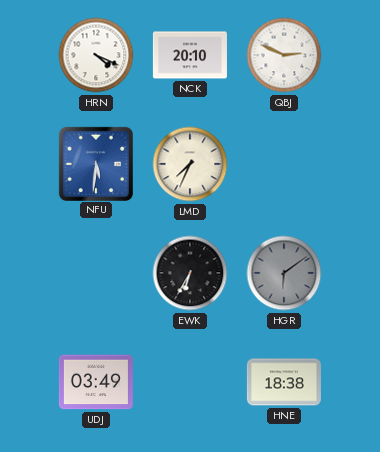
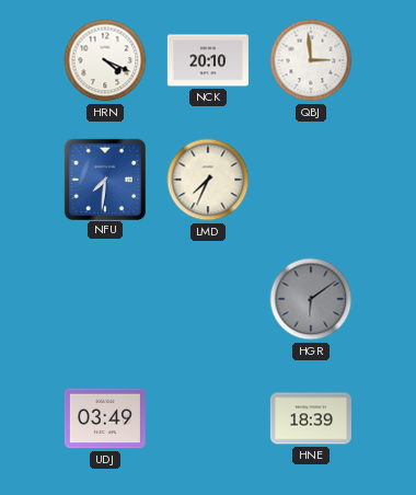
QBJ: 2:49 -> 2:59 (311, 60)
NFU: 5:31 -> 7:31 (104, 179)
EWK: 6:35 -> none (190, 273)
HNE: 18:38 -> 18:39 (311, 418)
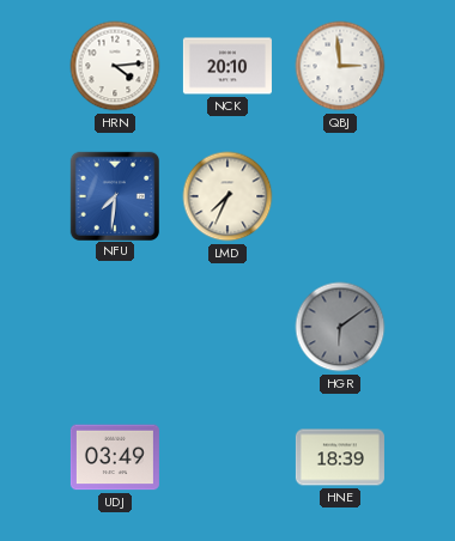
HRN: 4:19 -> 4:14 (115, 66)
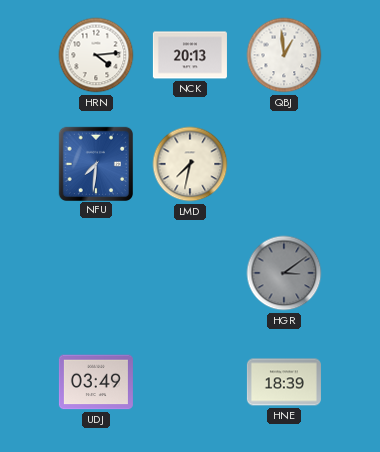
NCK: 20:10 -> 20:13 (190, 55)
QBJ: 2:59 -> 12:59 (284, 55)
LMD: 7:34 -> 7:32 (190, 164)
HGR: 6:09 -> 3:09 (284, 273)
